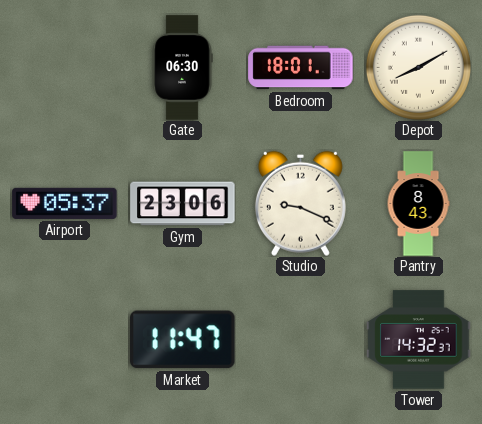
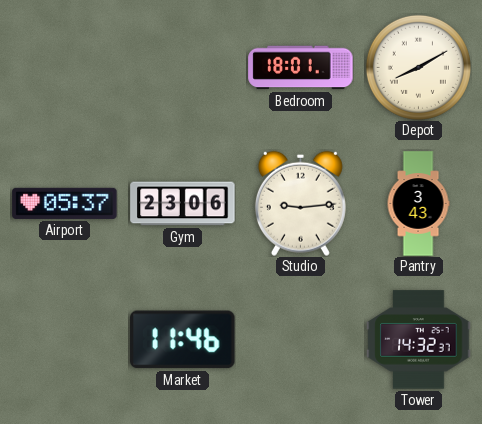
Gate: 06:30 -> none (182, 68)
Studio: 9:19 -> 9:14 (300, 203)
Pantry: 8:43 -> 3:43 (418, 204)
Market: 11:47 -> 11:46 (183, 340)
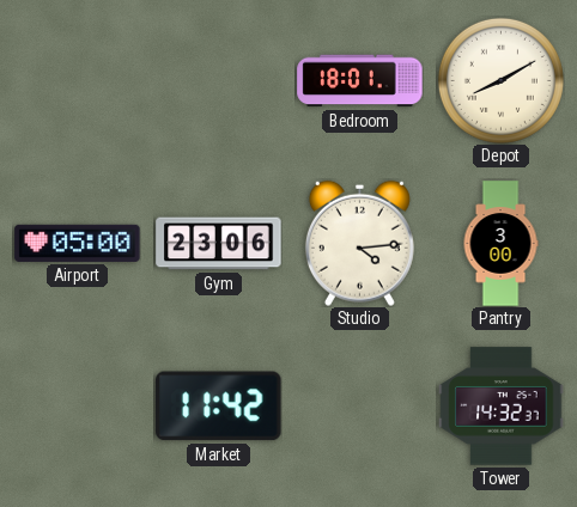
Airport: 05:37 -> 05:00 (78, 243)
Studio: 9:14 -> 4:14 (359, 243)
Pantry: 3:43 -> 3:00 (500, 244)
Market: 11:46 -> 11:42 (219, 407)
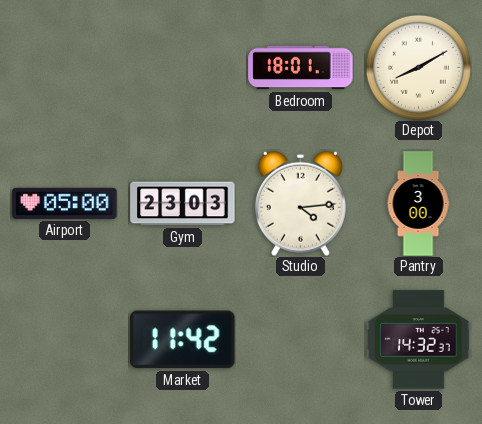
Gym: 23:06 -> 23:03 (183, 204)
